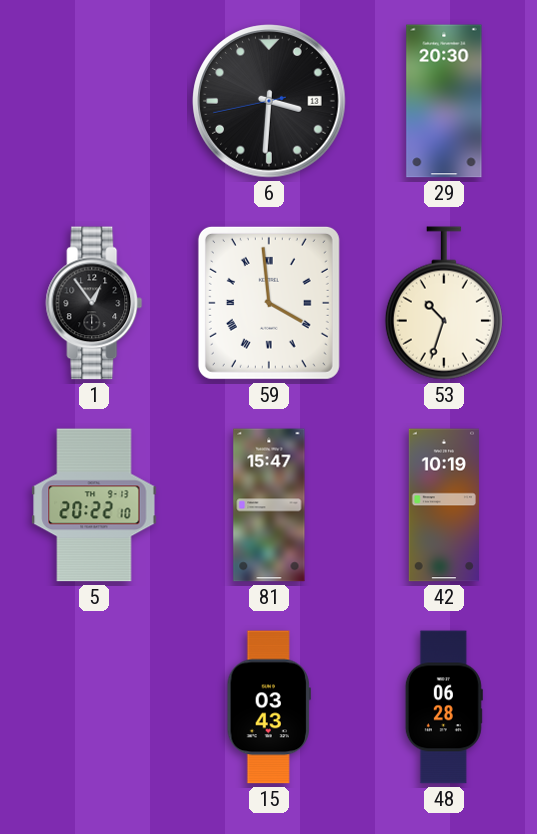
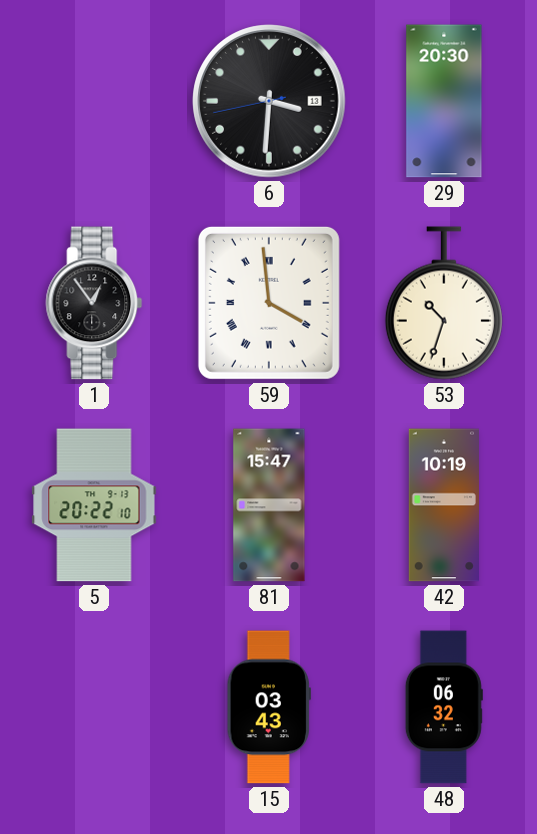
48: 06:28 -> 06:32 (444, 707)
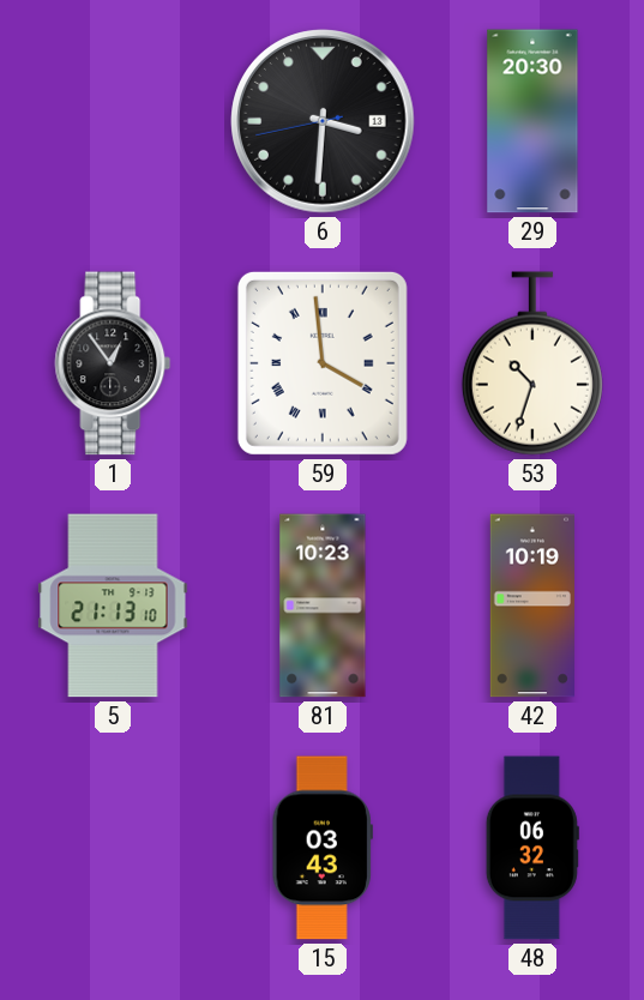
5: 20:22 -> 21:13 (113, 606)
81: 15:47 -> 10:23 (323, 606)
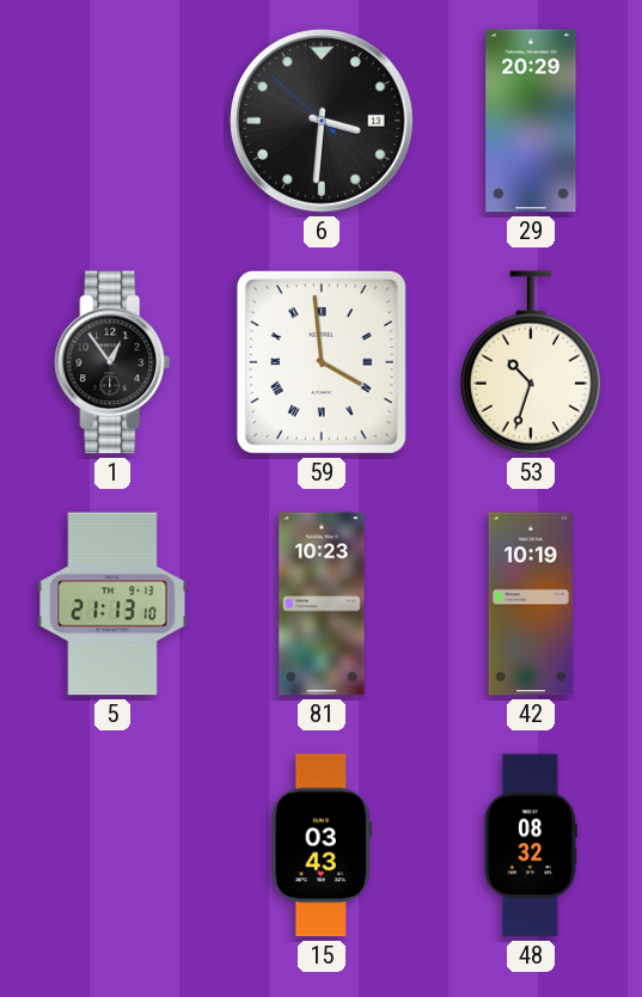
6: 3:30:43 -> 3:30:52 (322, 121)
29: 20:30 -> 20:29 (531, 121)
48: 06:32 -> 08:32 (531, 845)
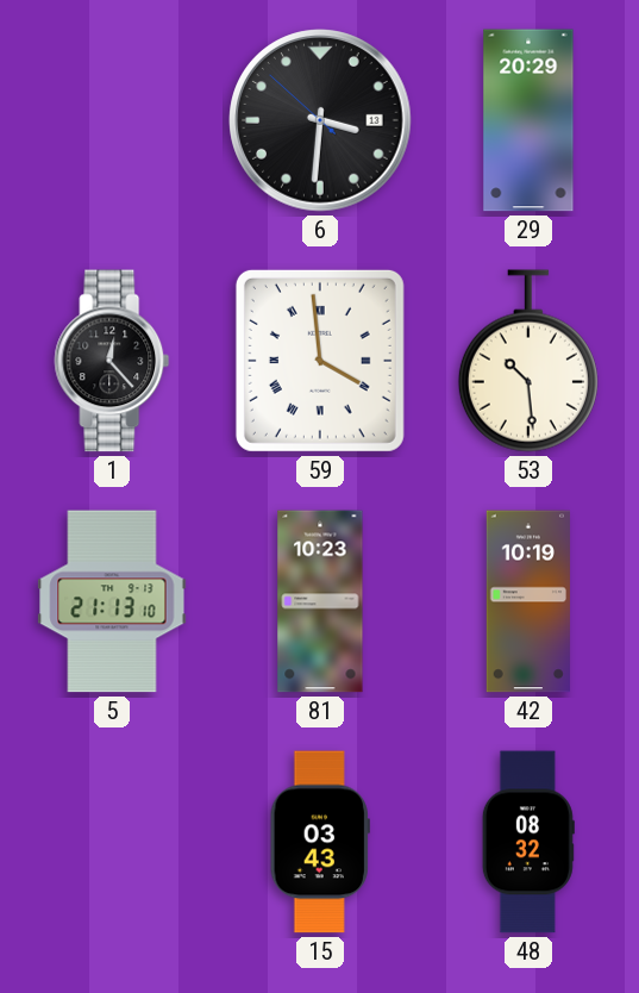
1: 12:54 -> 12:23 (112, 361)
53: 10:33 -> 10:29 (528, 361)
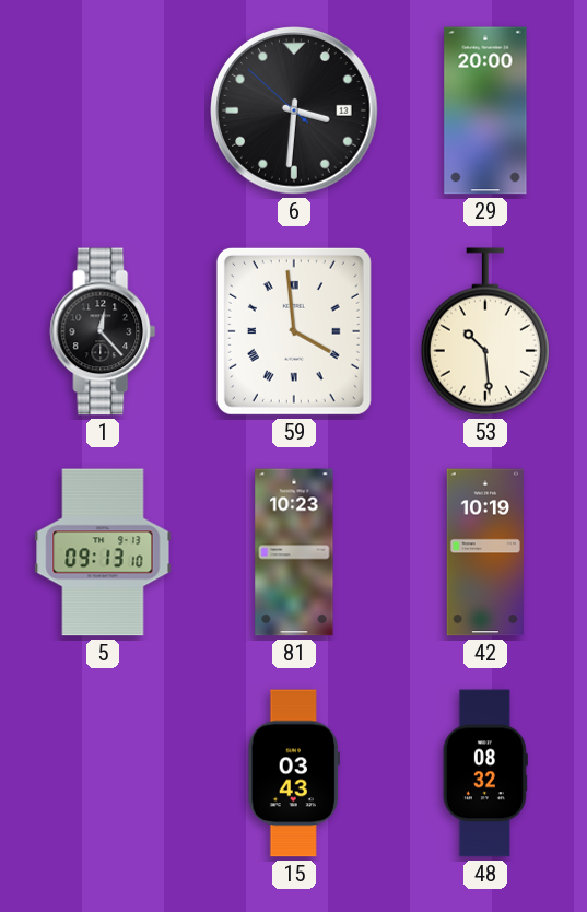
29: 20:29 -> 20:00 (485, 110)
5: 21:13 -> 09:13 (103, 552)
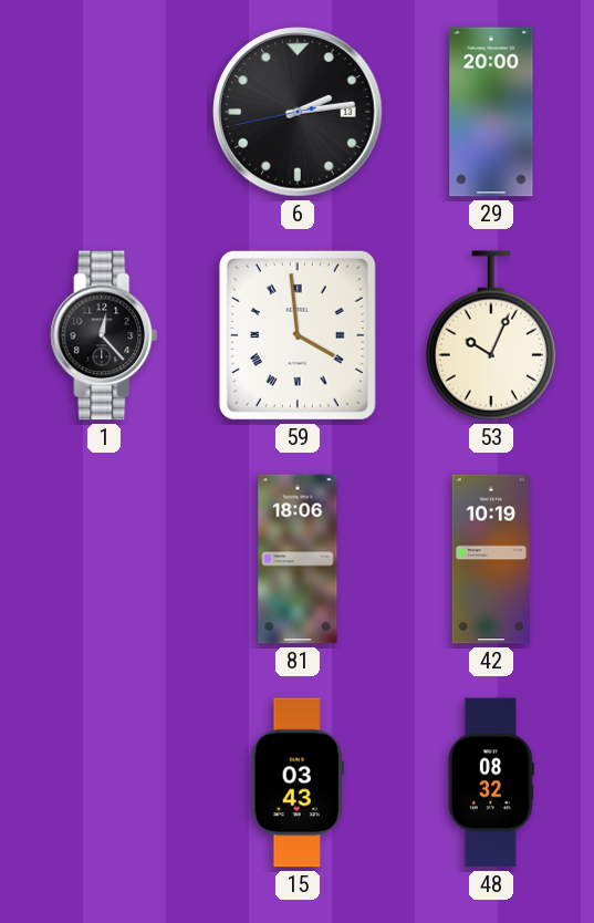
6: 3:30 -> 2:13 (298, 112)
53: 10:29 -> 10:04 (491, 335)
5: 09:13 -> none (103, 552)
81: 10:23 -> 18:06 (298, 559)
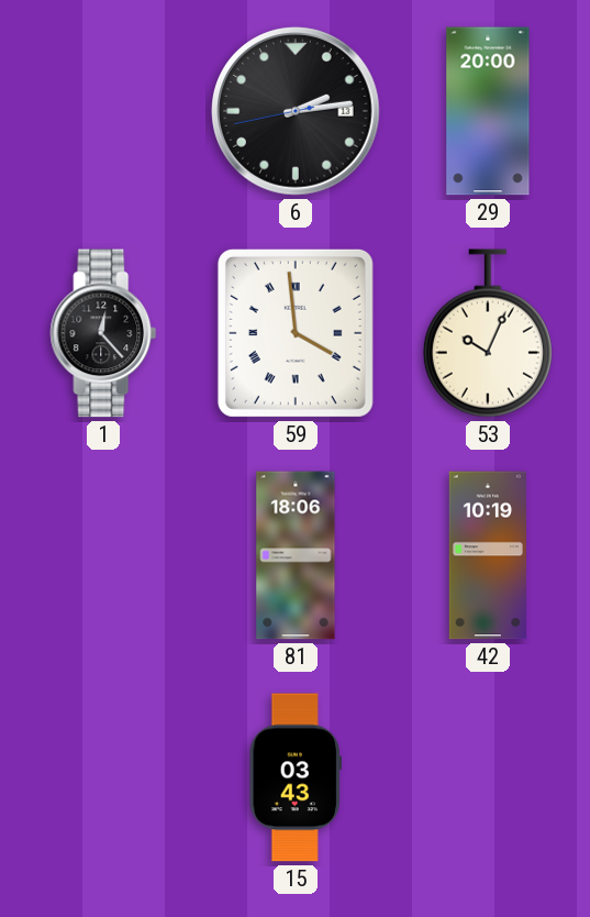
48: 08:32 -> none (491, 782)
